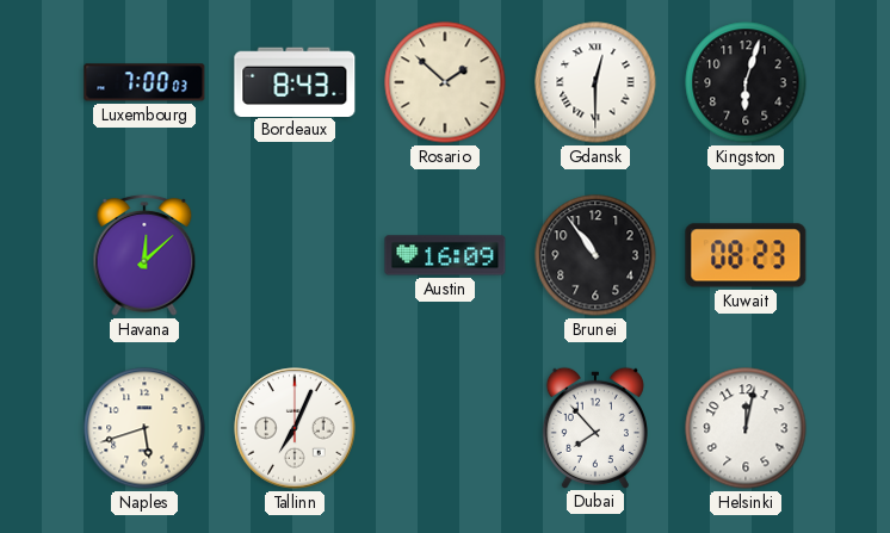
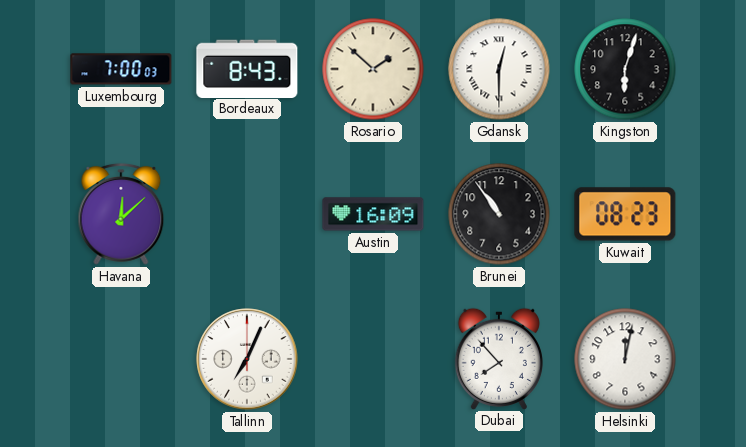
Naples: 5:42 -> none (144, 428)
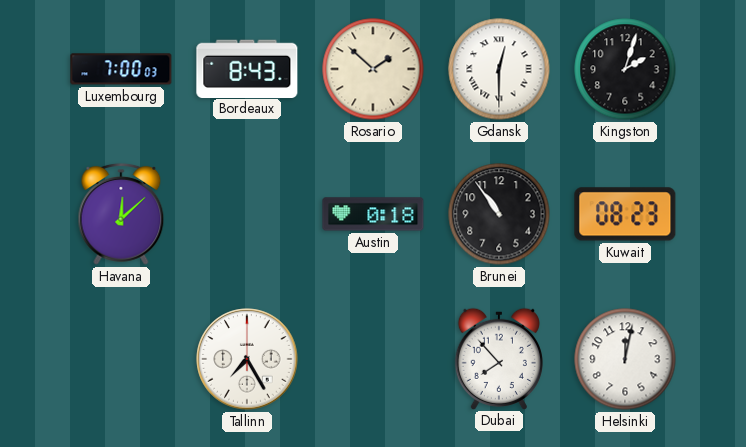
Kingston: 6:03 -> 2:03 (625, 69)
Austin: 16:09 -> 0:18 (373, 214)
Tallinn: 7:04 -> 7:25 (247, 359)
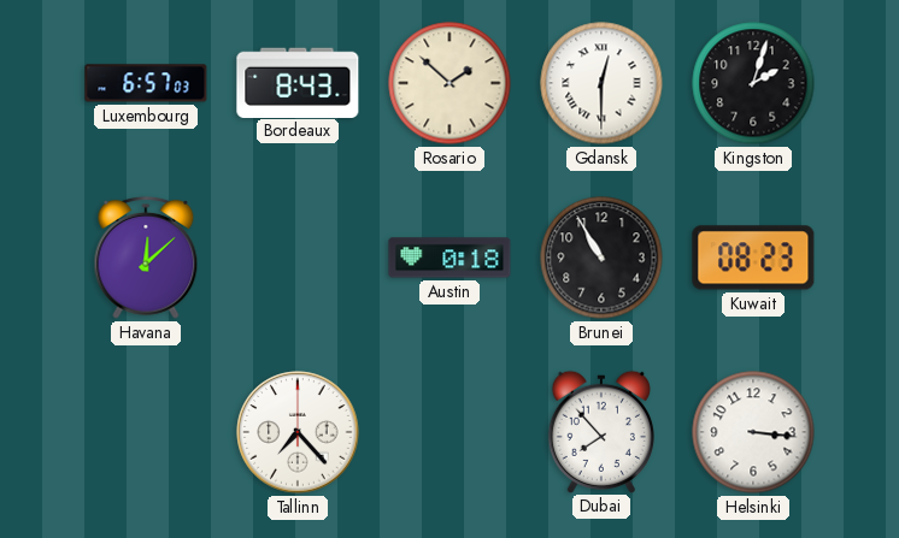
Luxembourg: 7:00 -> 6:57 (146, 83)
Brunei: 10:54 -> 10:55 (601, 258)
Tallinn: 7:25 -> 7:23 (298, 432)
Helsinki: 12:02 -> 3:16 (753, 432)
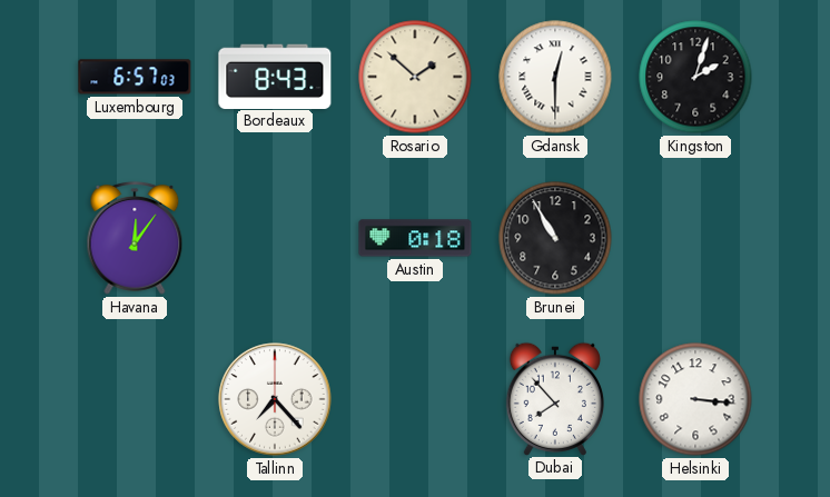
Havana: 12:08 -> 12:06 (135, 238)
Kuwait: 08:23 -> none (753, 258)
